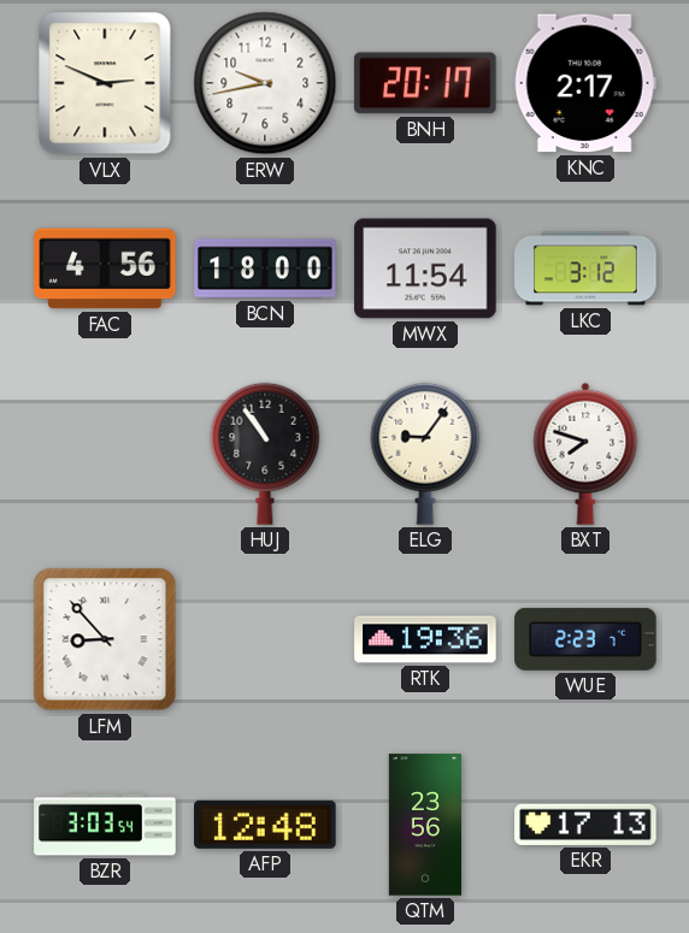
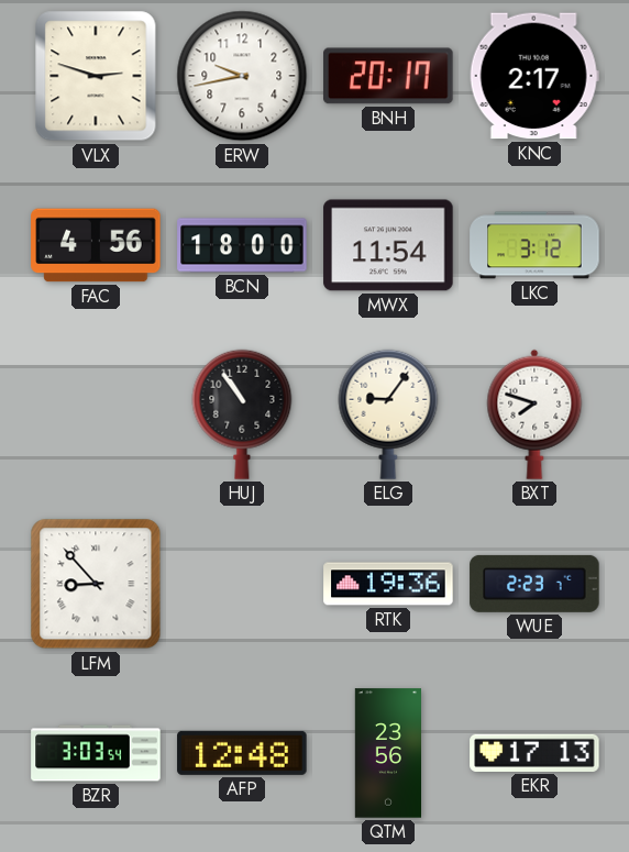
VLX: 2:49 -> 2:48 (96, 76)
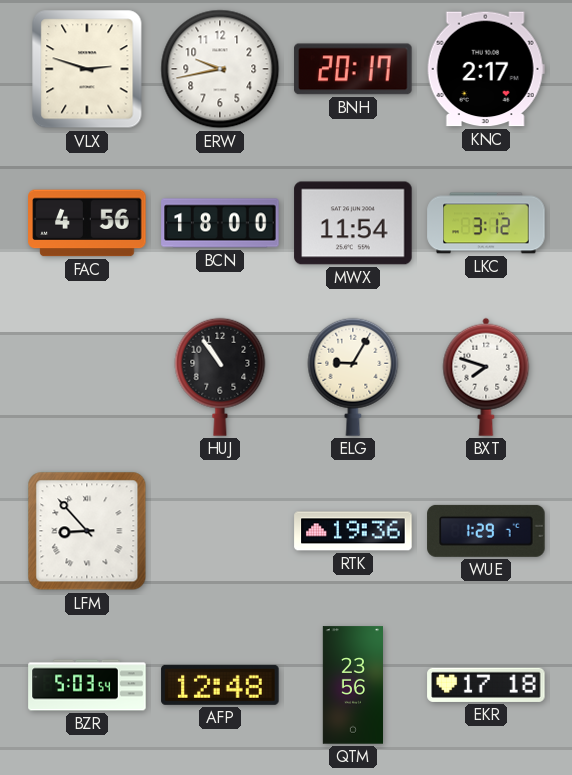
ELG: 9:06 -> 9:05 (353, 377)
WUE: 2:23 -> 1:29 (486, 531)
BZR: 3:03 -> 5:03 (87, 685)
EKR: 17:13 -> 17:18 (486, 685)
